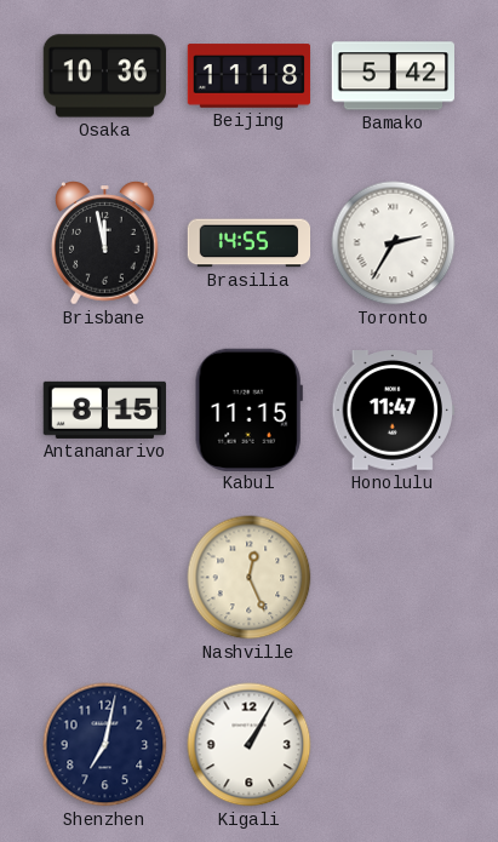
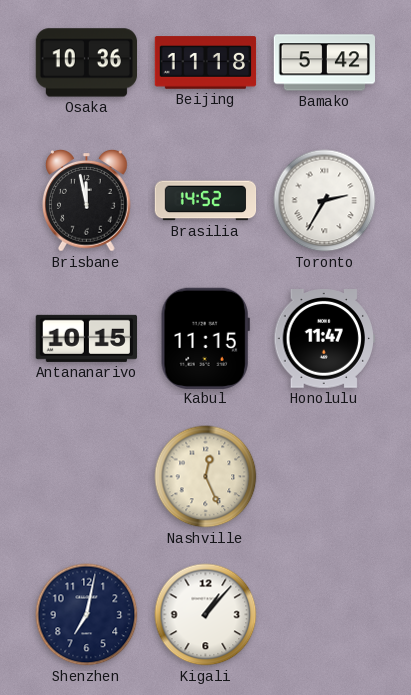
Brasilia: 14:55 -> 14:52 (206, 201)
Antananarivo: 8:15 -> 10:15 (86, 338)
Kigali: 1:05 -> 1:07 (206, 615)
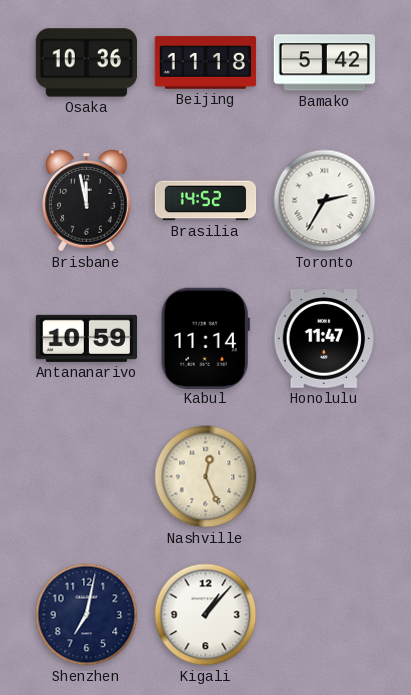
Antananarivo: 10:15 -> 10:59 (86, 338)
Kabul: 11:15 -> 11:14 (205, 338)
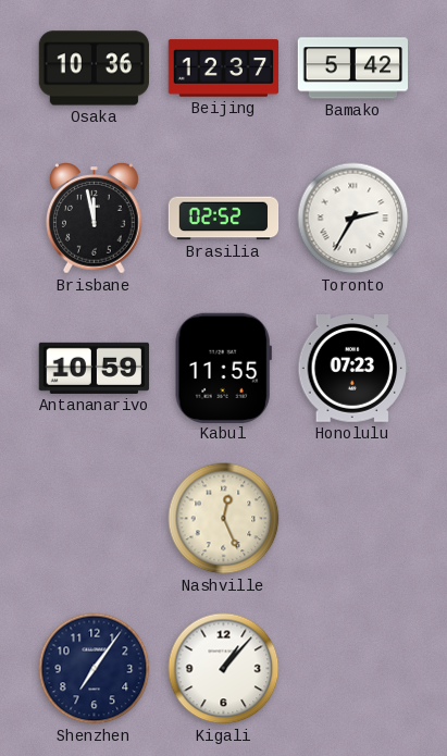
Beijing: 11:18 -> 12:37 (224, 69)
Brasilia: 14:52 -> 02:52 (224, 219)
Kabul: 11:14 -> 11:55 (223, 368)
Honolulu: 11:47 -> 07:23 (352, 369)
Shenzhen: 7:02 -> 7:06 (95, 669)
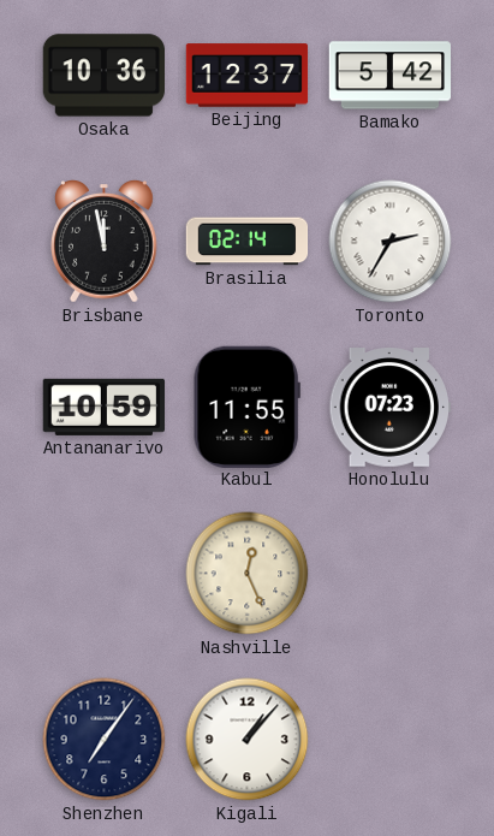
Brasilia: 02:52 -> 02:14 (248, 242)
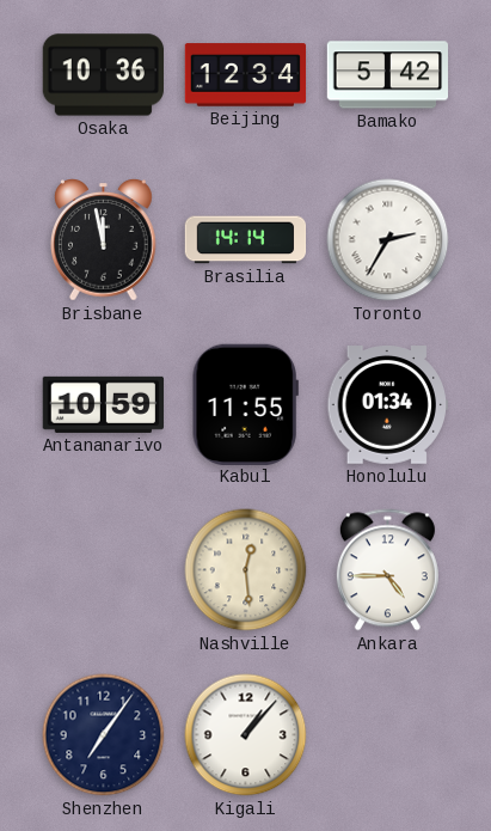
Beijing: 12:37 -> 12:34 (246, 75)
Brasilia: 02:14 -> 14:14 (246, 240)
Honolulu: 07:23 -> 01:34 (387, 405)
Nashville: 12:26 -> 12:29 (246, 570)
Ankara: none -> 4:45 (387, 570)
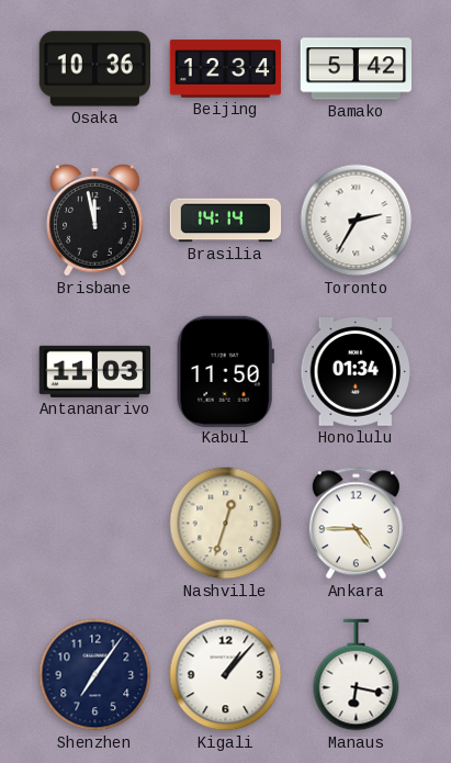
Antananarivo: 10:59 -> 11:03 (94, 371)
Kabul: 11:55 -> 11:50 (225, 371)
Nashville: 12:29 -> 12:33 (226, 524)
Manaus: none -> 6:17 (357, 675)
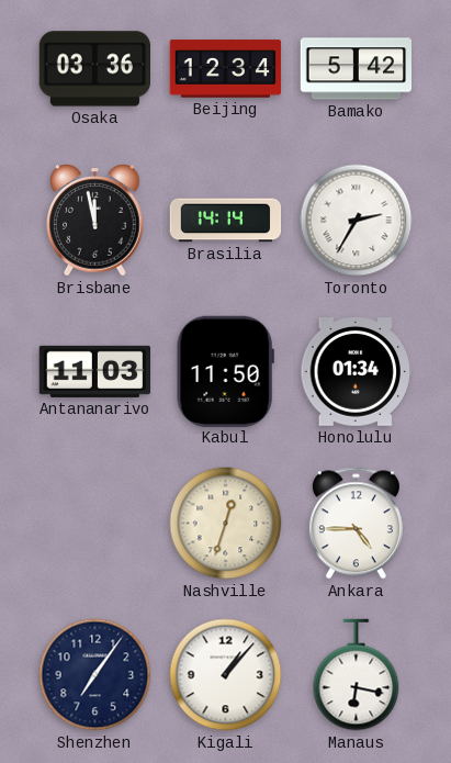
Osaka: 10:36 -> 03:36 (94, 69)
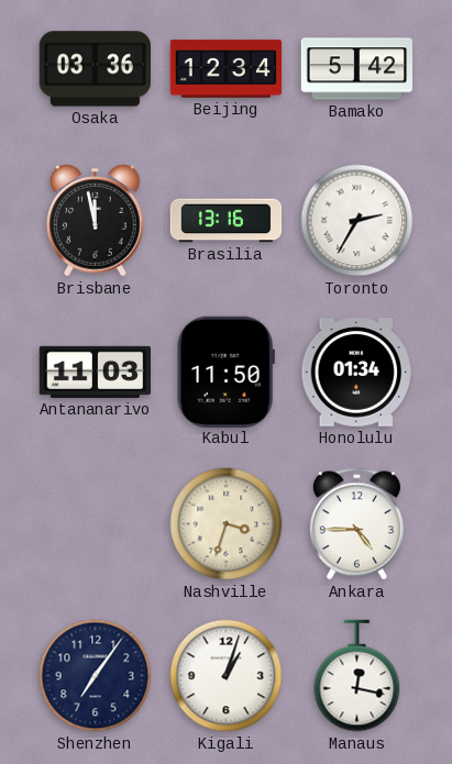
Brasilia: 14:14 -> 13:16 (227, 221)
Nashville: 12:33 -> 3:33 (227, 524)
Kigali: 1:07 -> 1:03 (227, 676)
Manaus: 6:17 -> 12:17 (357, 676)
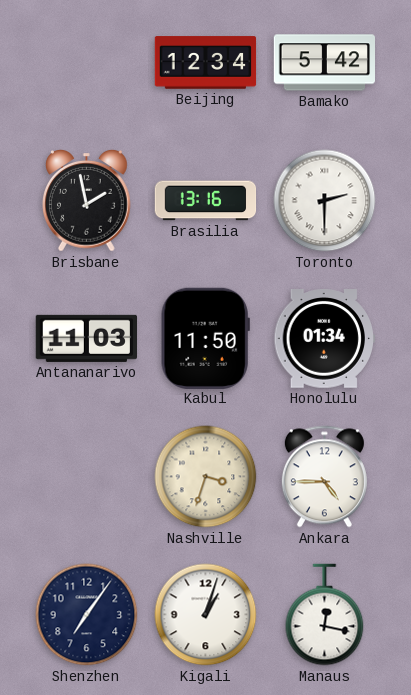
Osaka: 03:36 -> none (95, 69)
Brisbane: 11:58 -> 1:58 (87, 201)
Toronto: 2:35 -> 2:30 (325, 201)
